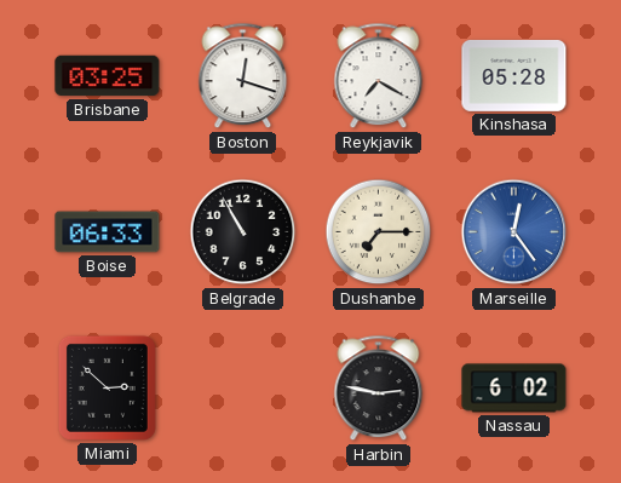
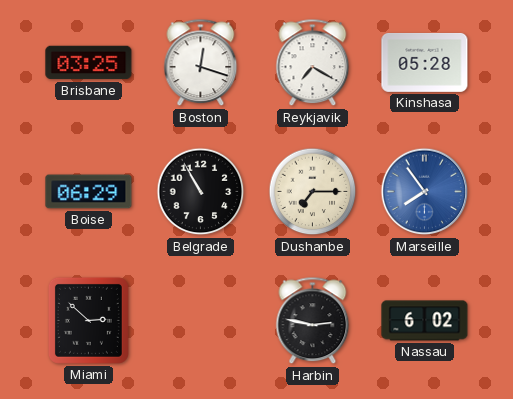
Boise: 06:33 -> 06:29 (89, 192)
Marseille: 12:24 -> 7:54 (425, 192)
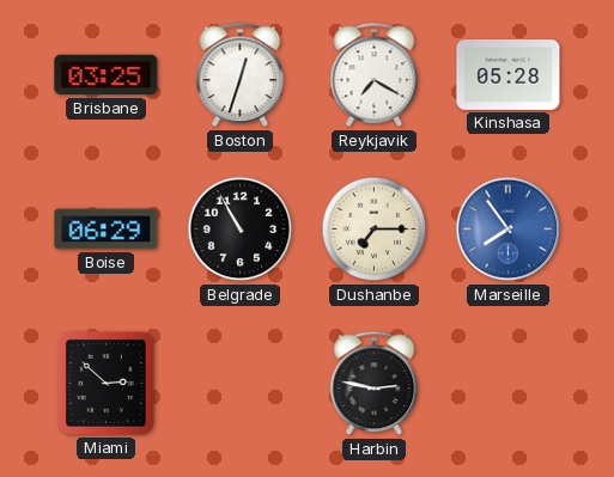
Boston: 12:18 -> 12:33 (241, 75)
Nassau: 6:02 -> none (425, 321)
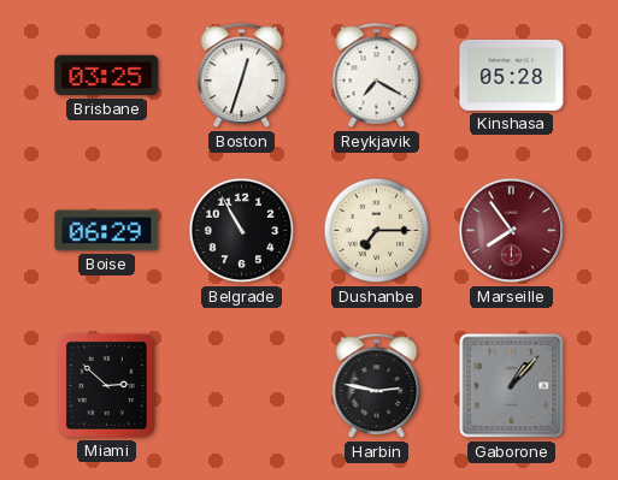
Marseille dial: blue -> burgundy (512, 231)
Gaborone: none -> 1:07 (512, 386)
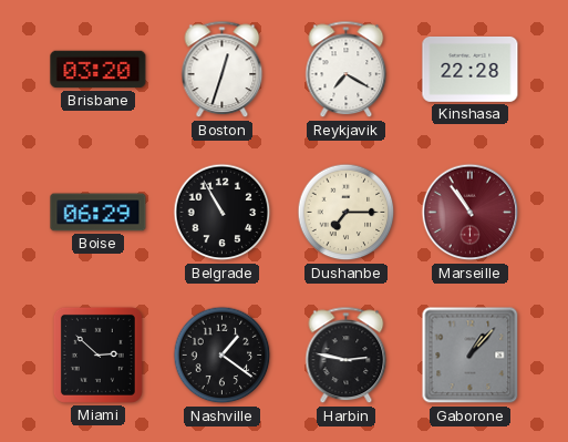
Brisbane: 03:25 -> 03:20 (99, 70)
Kinshasa: 05:28 -> 22:28 (471, 69)
Marseille: 7:54 -> 10:54 (471, 213)
Nashville: none -> 1:21 (223, 356)
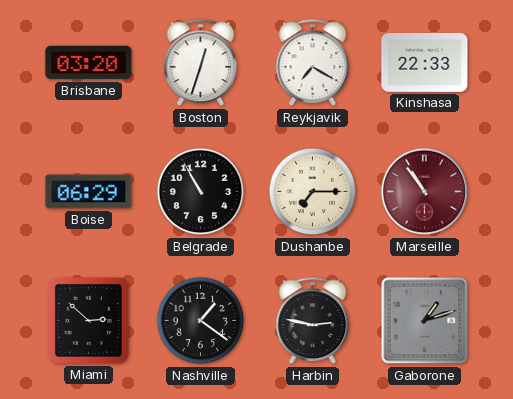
Kinshasa: 22:28 -> 22:33 (425, 62)
Gaborone: 1:07 -> 1:12 (425, 321)
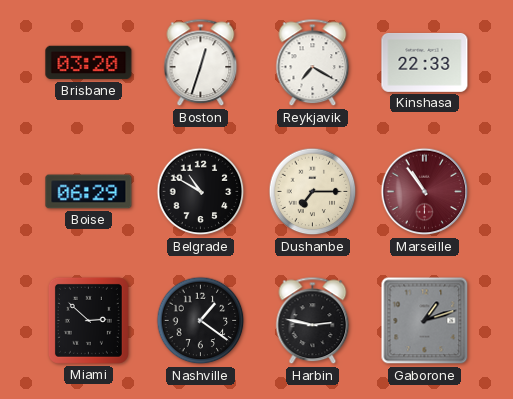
Belgrade: 10:55 -> 10:50 (201, 192)
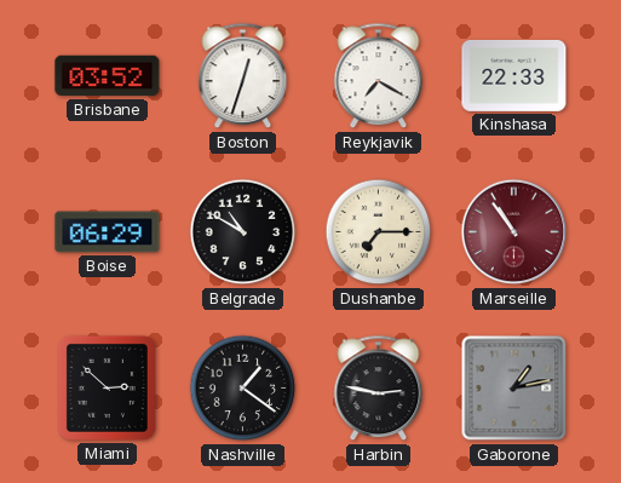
Brisbane: 03:20 -> 03:52 (108, 76)
Gaborone: 1:12 -> 1:13 (514, 389)
